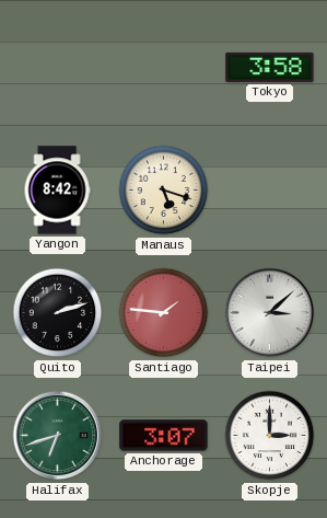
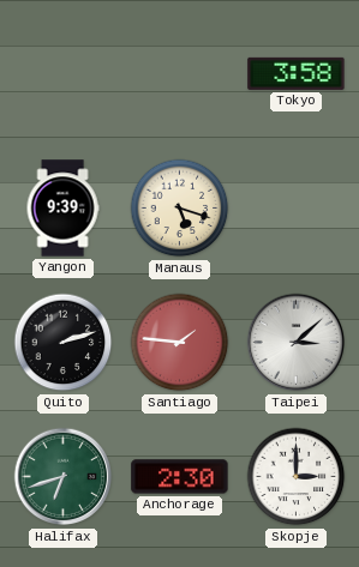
Yangon: 8:42 -> 9:39 (62, 209)
Anchorage: 3:07 -> 2:30 (180, 477)
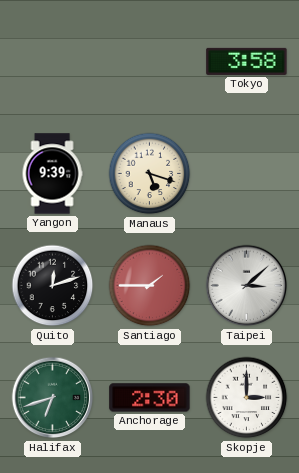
Quito: 2:12 -> 12:12 (53, 286)
Santiago: 1:46 -> 1:45 (150, 286)
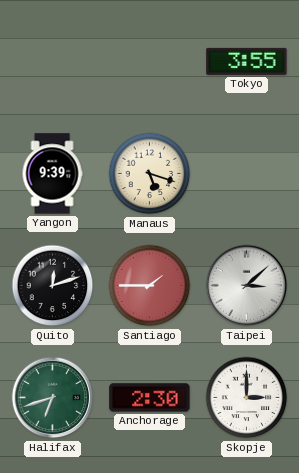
Tokyo: 3:58 -> 3:55 (247, 61)
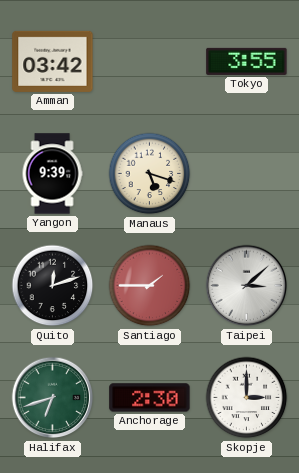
Amman: none -> 03:42 (53, 61)
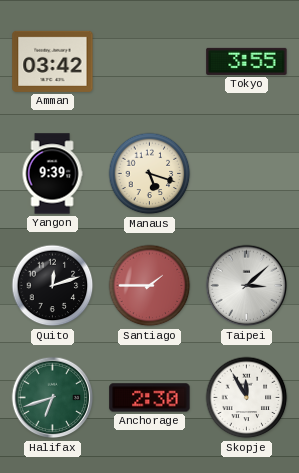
Skopje: 3:00 -> 11:55 (247, 398)
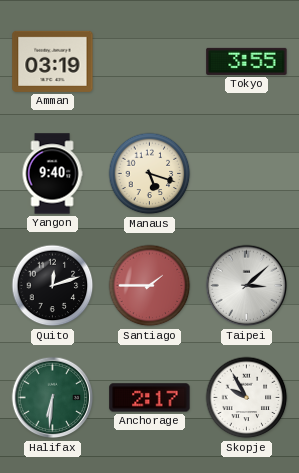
Amman: 03:42 -> 03:19 (53, 61)
Yangon: 9:39 -> 9:40 (52, 174)
Halifax: 6:42 -> 6:31 (53, 398)
Anchorage: 2:30 -> 2:17 (150, 398)
Skopje: 11:55 -> 9:55 (247, 398)
